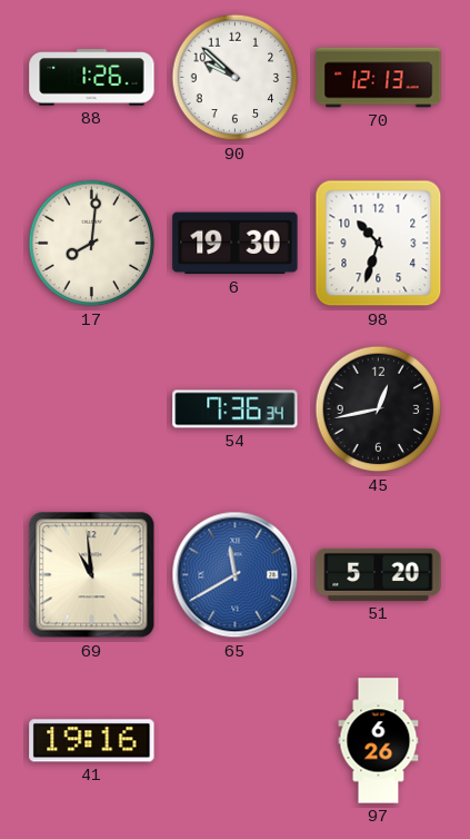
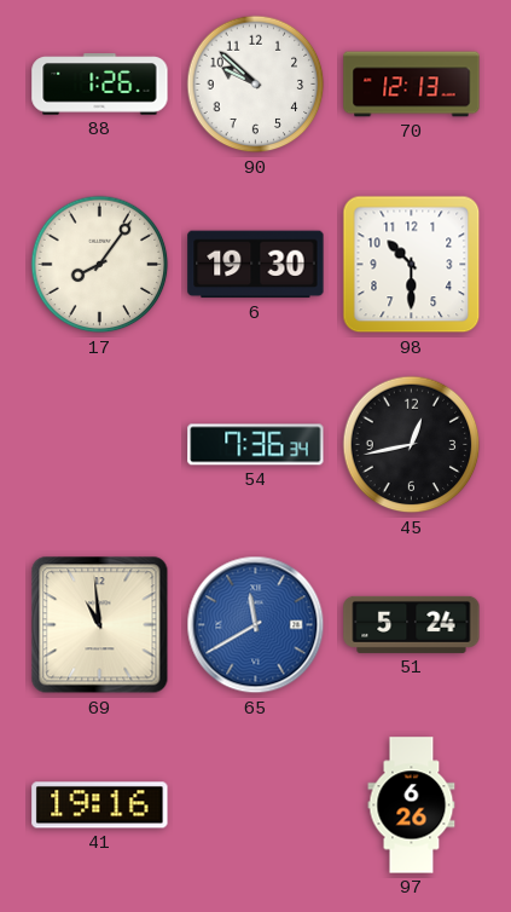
17: 8:01 -> 8:06 (100, 265)
98: 10:33 -> 10:30 (412, 265)
51: 5:20 -> 5:24 (412, 624)
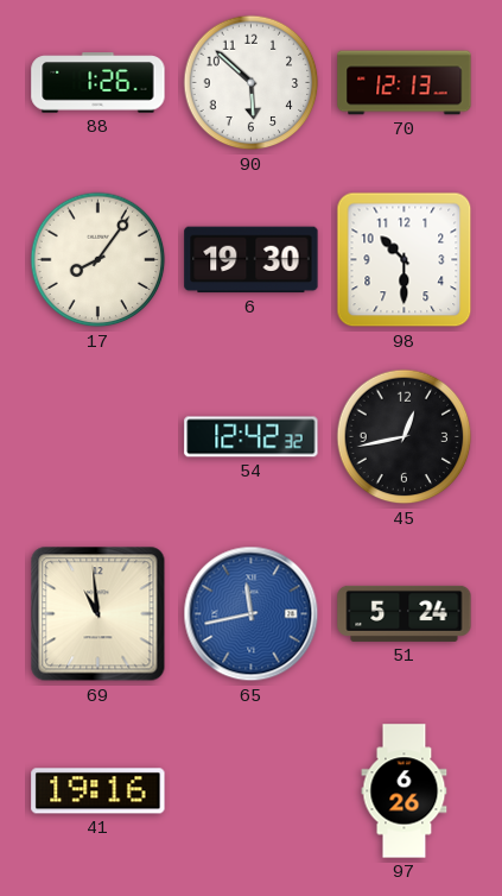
90: 9:52 -> 5:52 (252, 83)
54: 7:36 -> 12:42 (252, 437)
65: 11:40 -> 11:43 (252, 614)
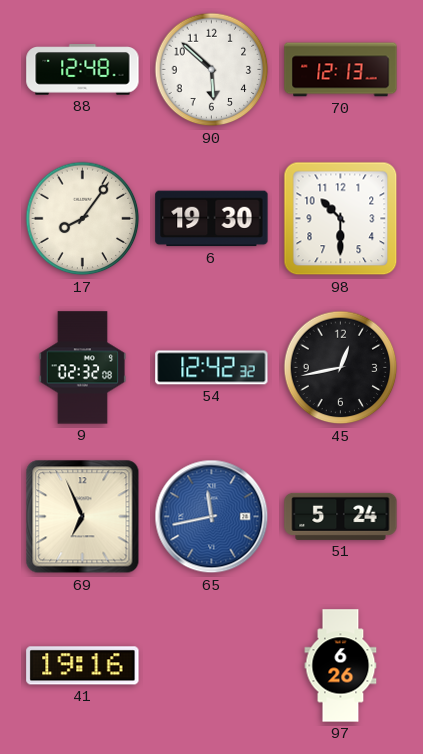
88: 1:26 -> 12:48 (83, 70)
9: none -> 02:32 (83, 368)
69: 10:59 -> 6:56 (83, 517)
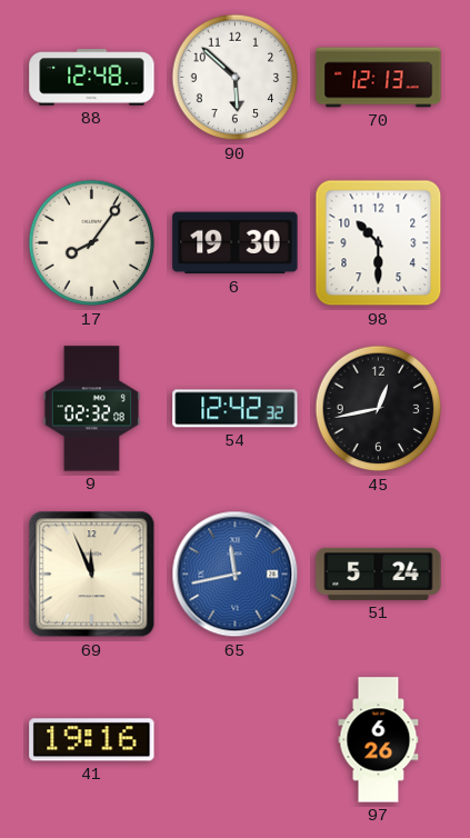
69: 6:56 -> 11:56 (92, 575)
